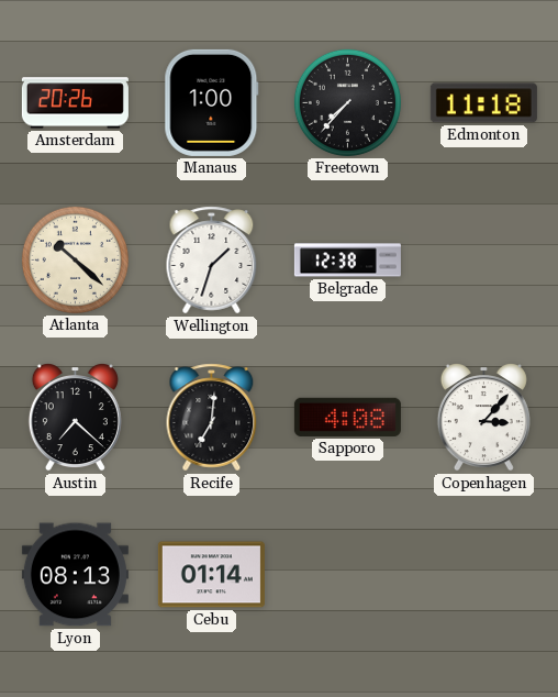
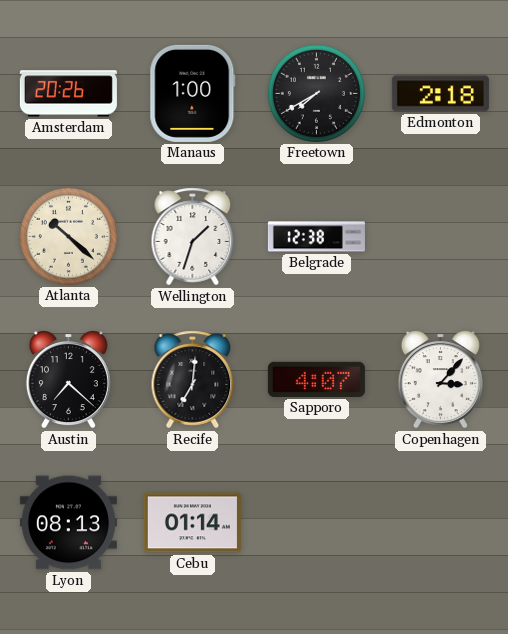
Freetown: 7:37 -> 7:40 (316, 93)
Edmonton: 11:18 -> 2:18 (440, 94)
Sapporo: 4:08 -> 4:07 (316, 379)
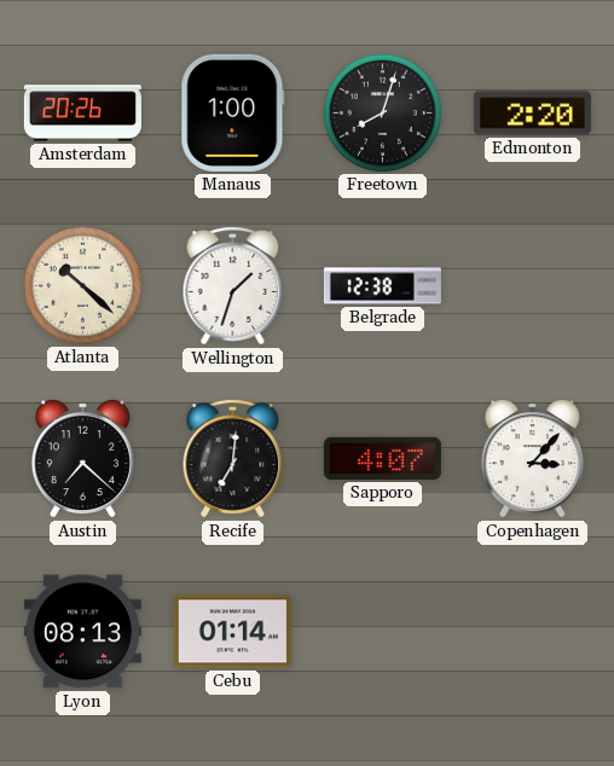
Freetown: 7:40 -> 8:03 (382, 112)
Edmonton: 2:18 -> 2:20 (532, 114)
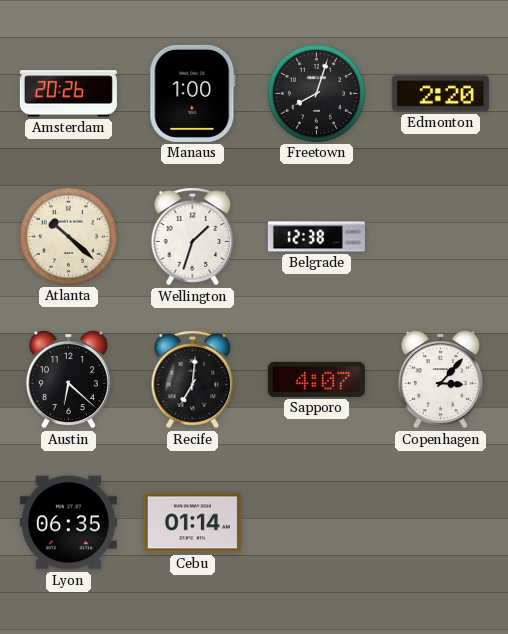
Austin: 7:22 -> 6:22 (68, 380)
Lyon: 08:13 -> 06:35 (68, 523)
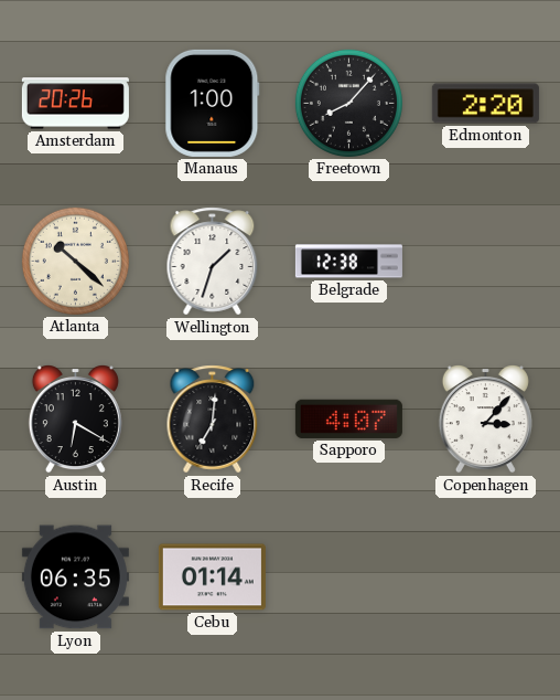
Freetown: 8:03 -> 8:07 (348, 103)
Austin: 6:22 -> 6:20 (75, 420)
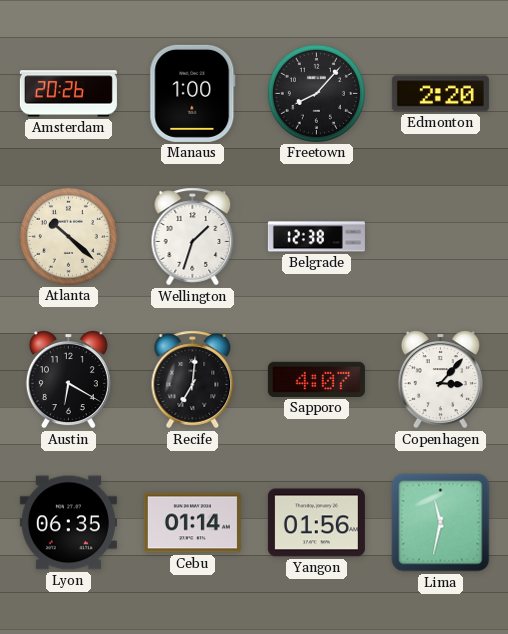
Yangon: none -> 01:56 (316, 523)
Lima: none -> 11:32 (441, 523)
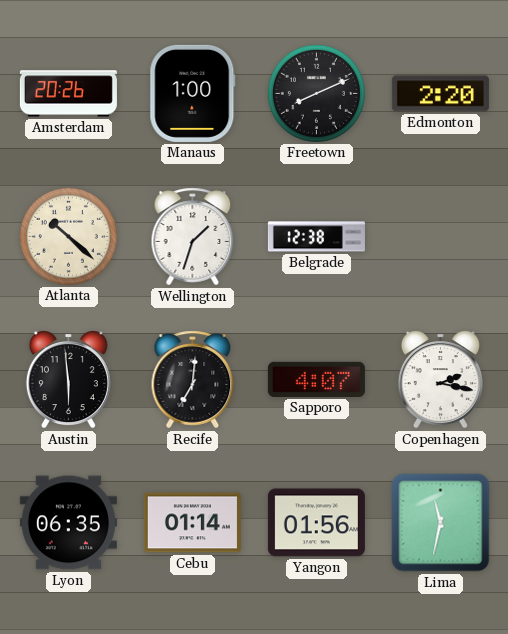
Freetown: 8:07 -> 8:11 (316, 93)
Austin: 6:20 -> 5:59 (68, 380)
Copenhagen: 3:07 -> 2:17 (440, 380)
